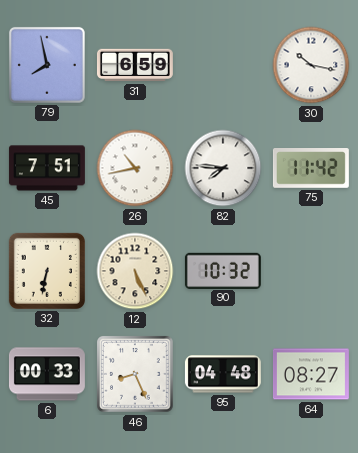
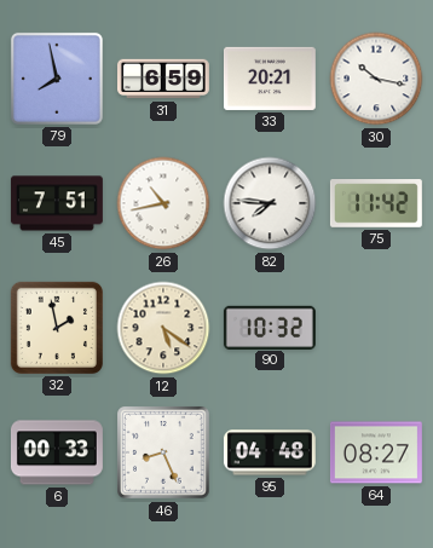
33: none -> 20:21 (270, 79)
32: 6:32 -> 1:58 (57, 328)
12: 5:26 -> 5:21 (163, 328)
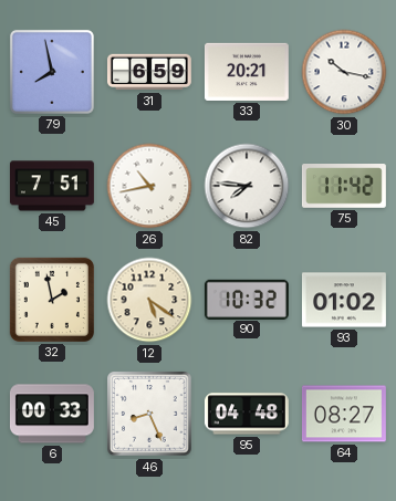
93: none -> 01:02 (344, 300)
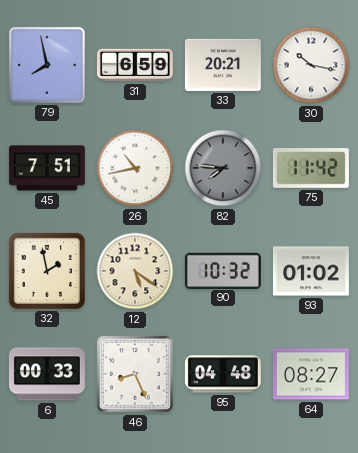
82 dial: white -> grey (223, 168)
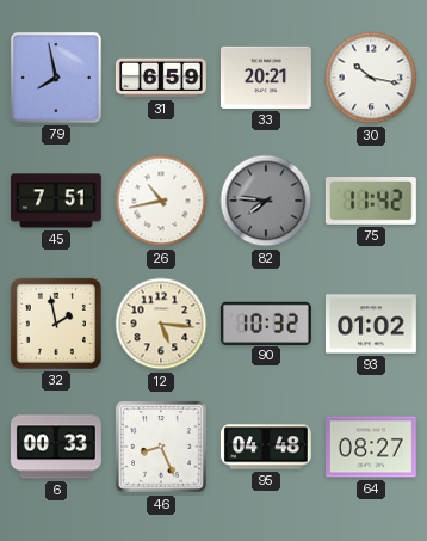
12: 5:21 -> 5:16 (161, 324)
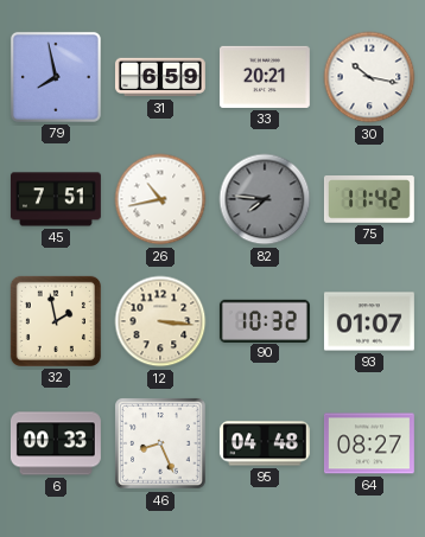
12: 5:16 -> 3:16 (160, 321)
93: 01:02 -> 01:07 (369, 321)
